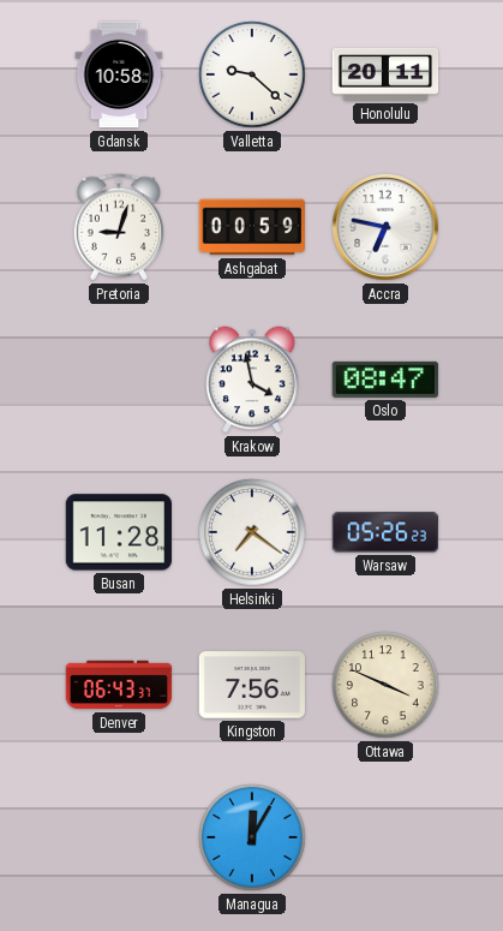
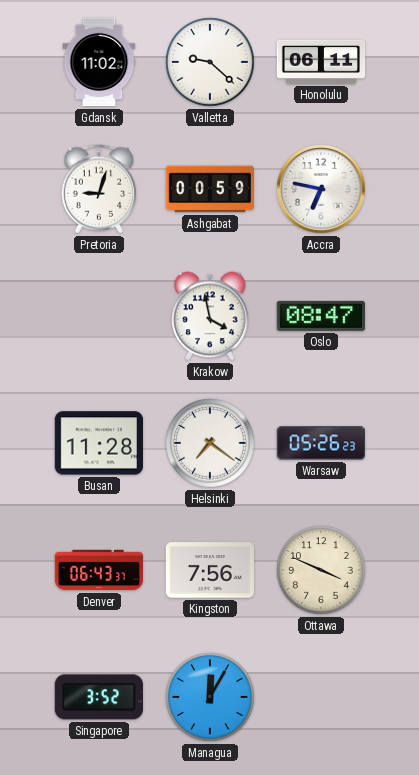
Gdansk: 10:58 -> 11:02 (99, 62)
Honolulu: 20:11 -> 06:11 (321, 62)
Singapore: none -> 3:52 (99, 697)
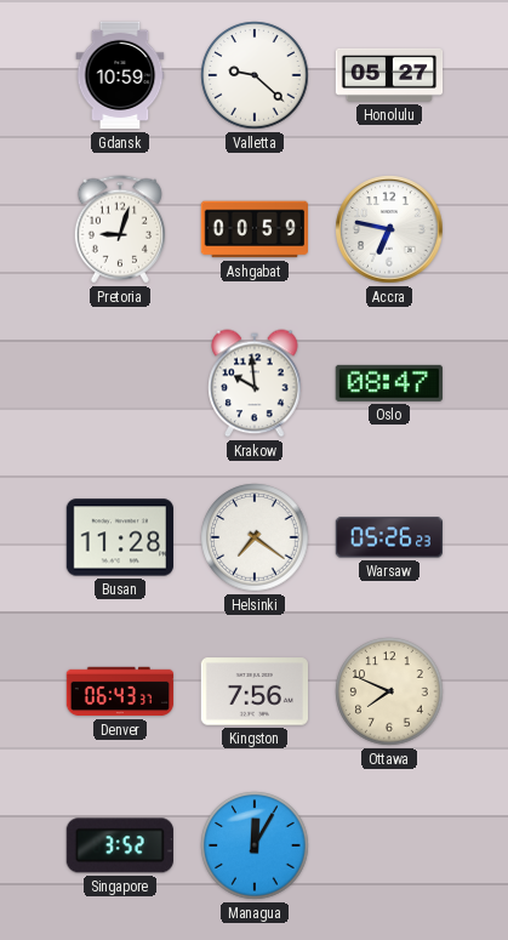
Gdansk: 11:02 -> 10:59 (120, 75)
Honolulu: 06:11 -> 05:27 (389, 75)
Krakow: 3:58 -> 9:59 (255, 383)
Ottawa: 3:49 -> 7:49 (389, 691)
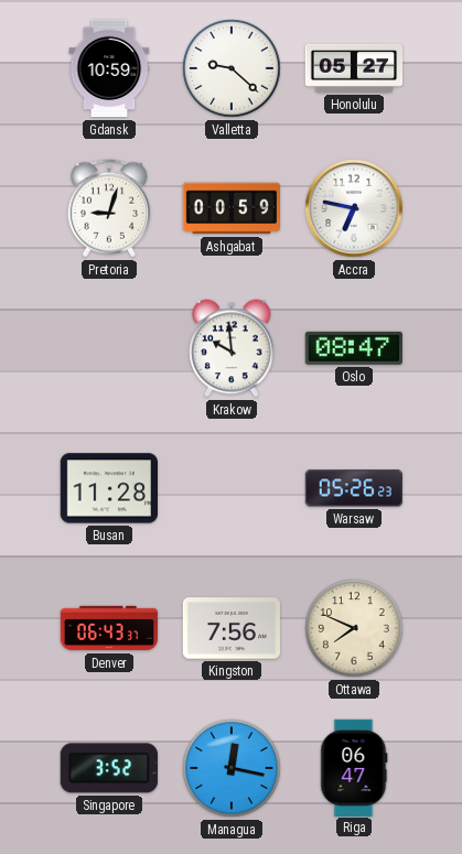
Helsinki: 7:21 -> none (255, 537)
Managua: 12:05 -> 12:17 (232, 768)
Riga: none -> 06:47 (354, 767)
